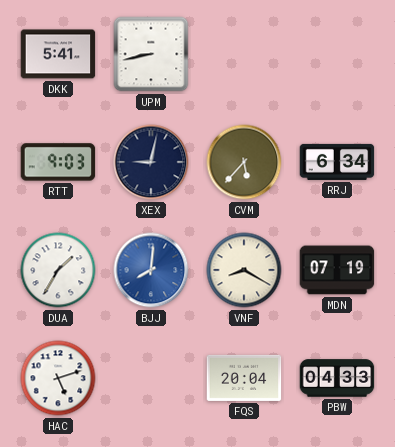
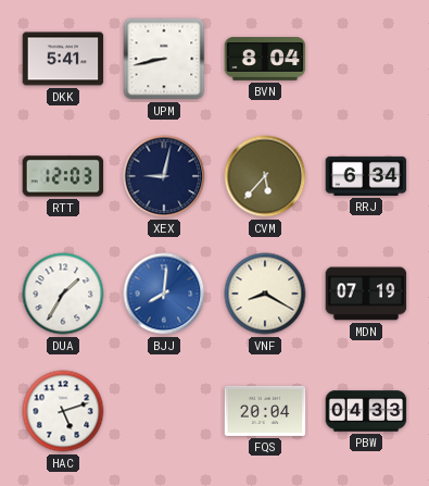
BVN: none -> 8:04 (265, 60)
RTT: 9:03 -> 12:03 (63, 176)
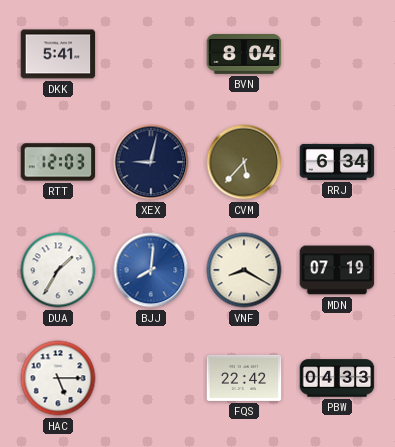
UPM: 8:43 -> none (164, 59)
HAC: 5:12 -> 5:15 (58, 378)
FQS: 20:04 -> 22:42 (244, 378)
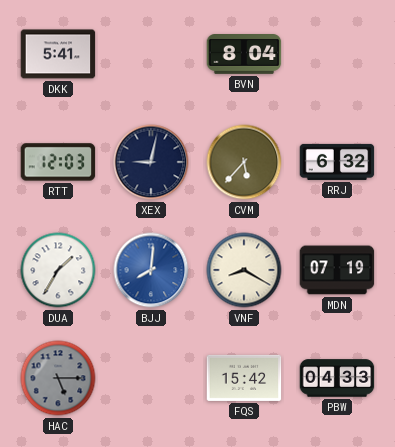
RRJ: 6:34 -> 6:32 (337, 162)
HAC dial: white -> grey (58, 378)
FQS: 22:42 -> 15:42 (244, 378)
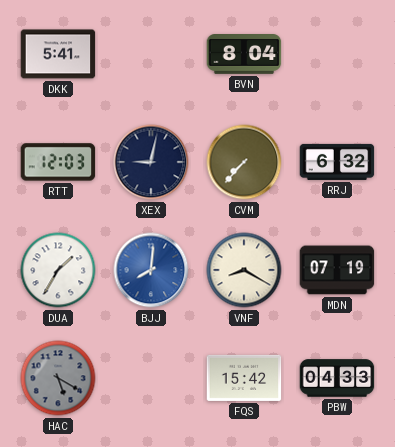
CVM: 5:37 -> 7:37 (244, 162)
HAC: 5:15 -> 5:20 (58, 378)
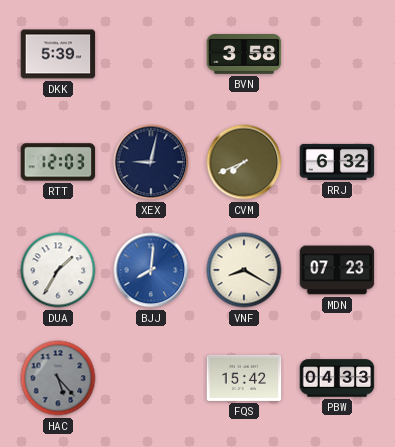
DKK: 5:41 -> 5:39 (58, 54)
BVN: 8:04 -> 3:58 (244, 55)
CVM: 7:37 -> 7:41 (244, 162)
MDN: 07:19 -> 07:23 (337, 270)
HAC: 5:20 -> 5:23 (58, 378)
